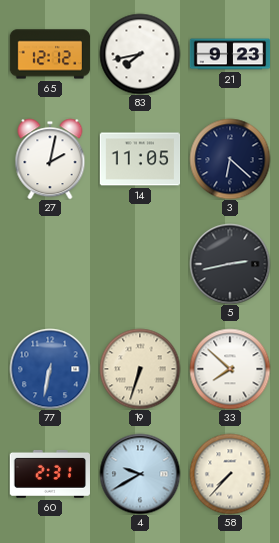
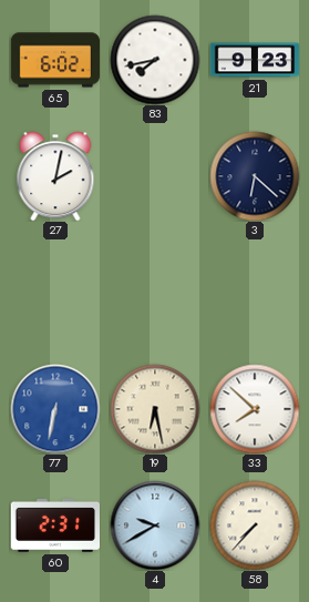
65: 12:12 -> 6:02 (55, 60)
14: 11:05 -> none (140, 159)
5: 2:43 -> none (230, 264)
19: 6:33 -> 6:28 (155, 409)
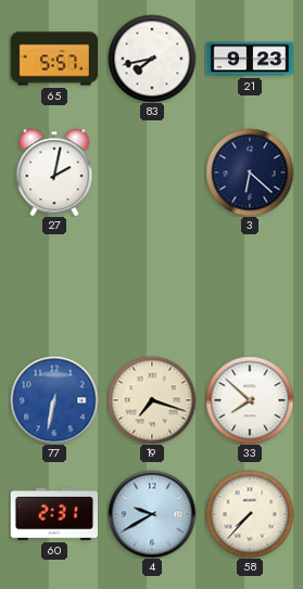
65: 6:02 -> 5:57 (54, 59)
19: 6:28 -> 7:18 (152, 400)
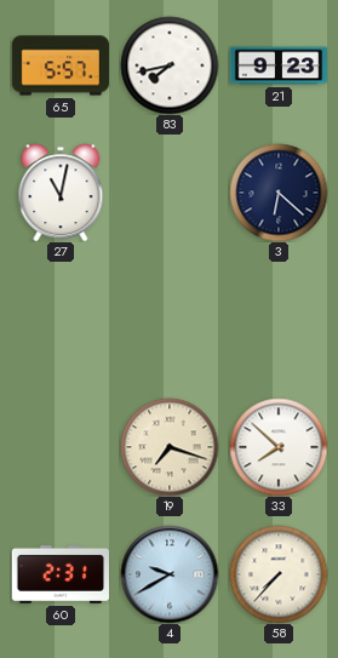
27: 2:02 -> 11:02 (61, 193)
77: 6:32 -> none (54, 400)
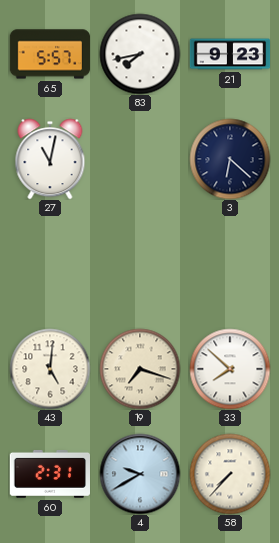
43: none -> 5:01 (50, 369)
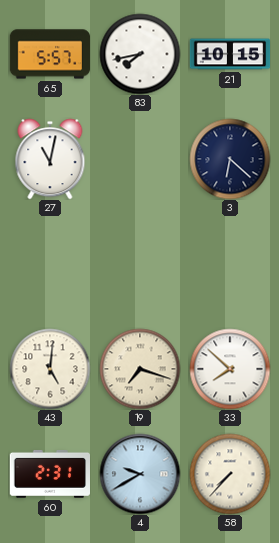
21: 9:23 -> 10:15 (230, 54)
